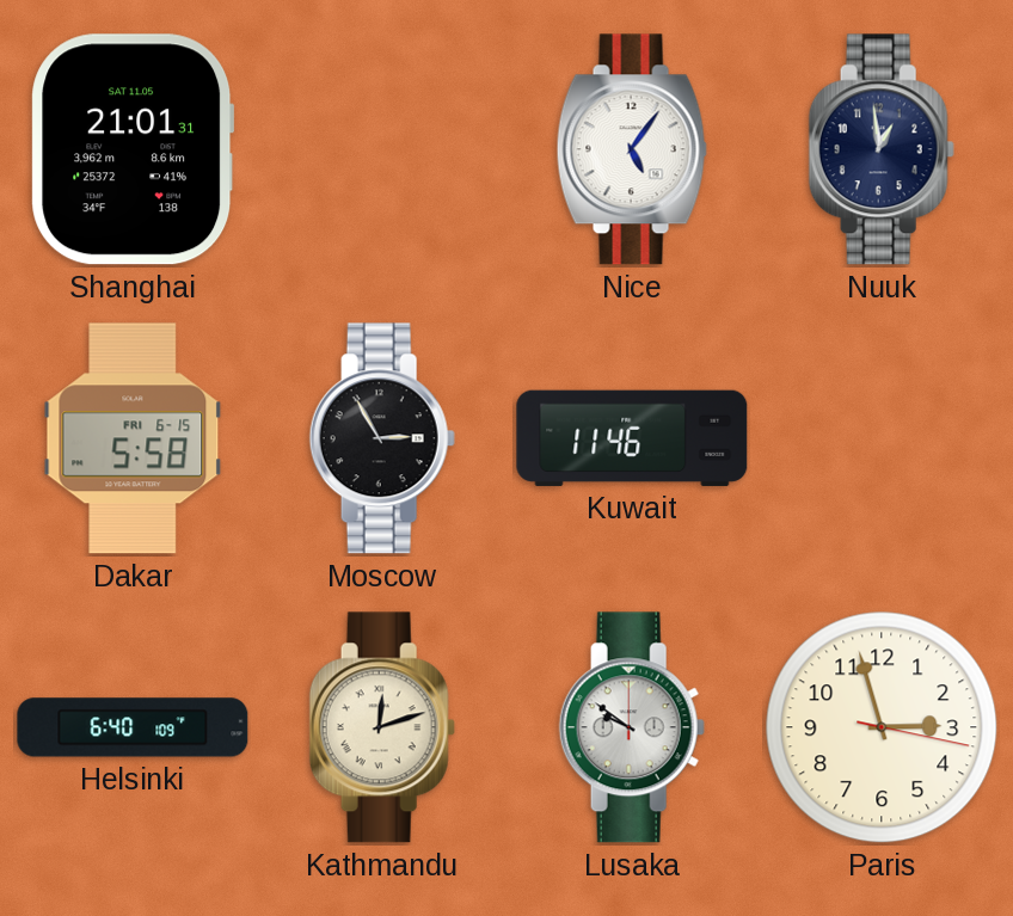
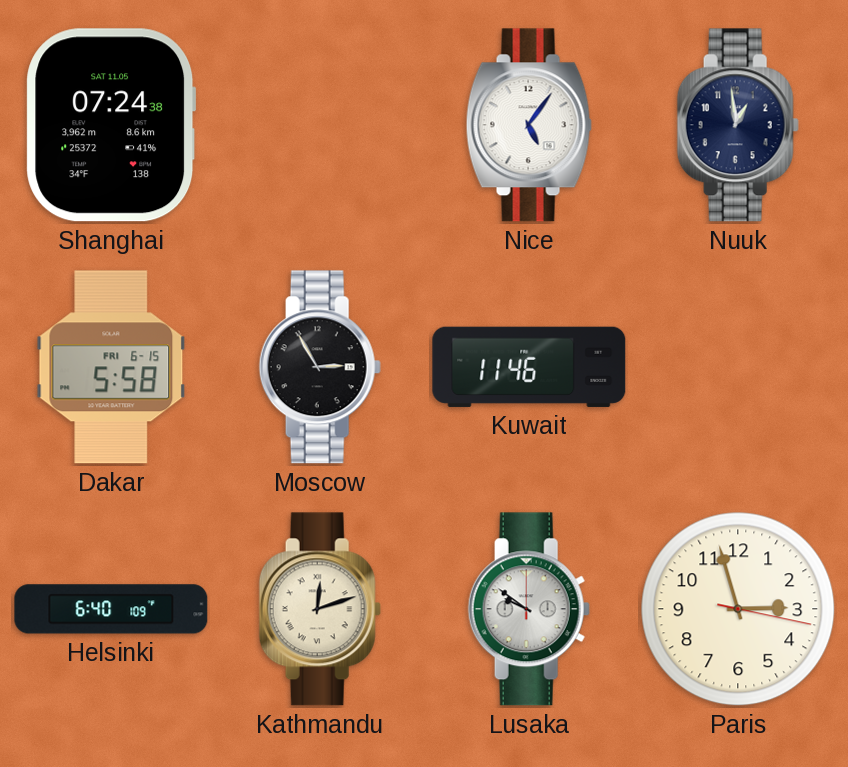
Shanghai: 21:01 -> 07:24 (111, 125)
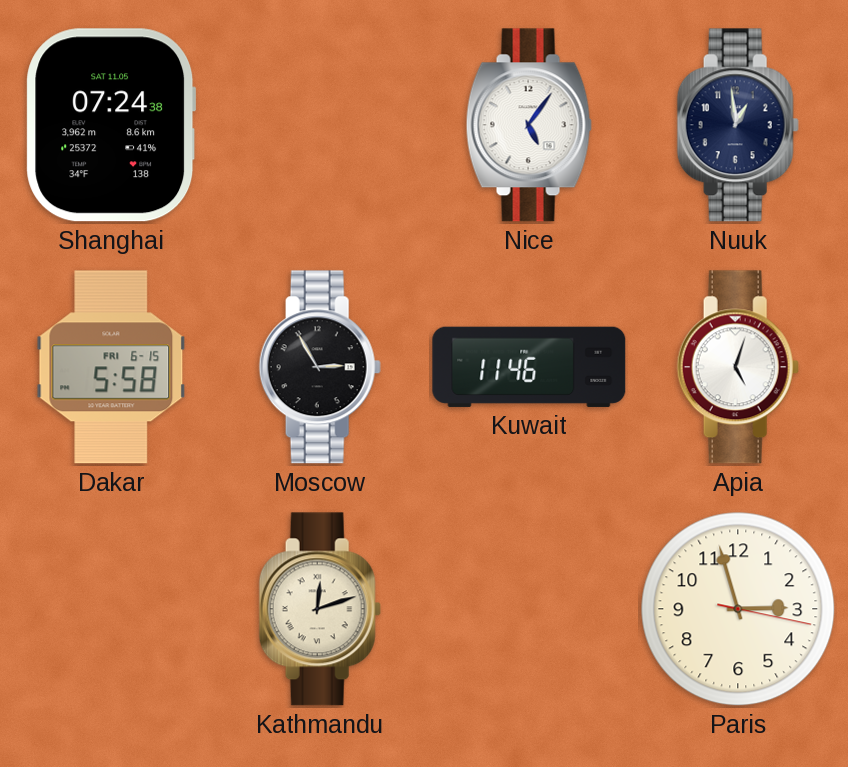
Apia: none -> 5:03 (738, 367)
Helsinki: 6:40 -> none (111, 609)
Lusaka: 9:51 -> none (529, 609)
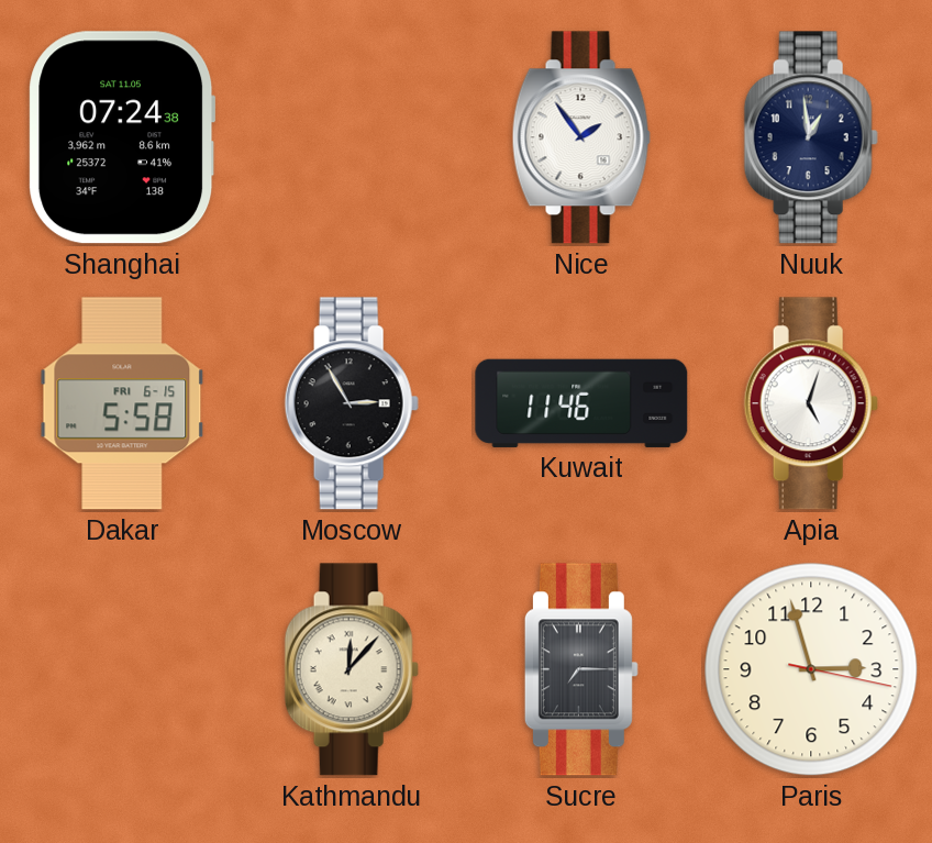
Nice: 5:06 -> 1:54 (581, 137)
Kathmandu: 12:12 -> 12:07 (352, 669)
Sucre: none -> 7:15 (581, 669)
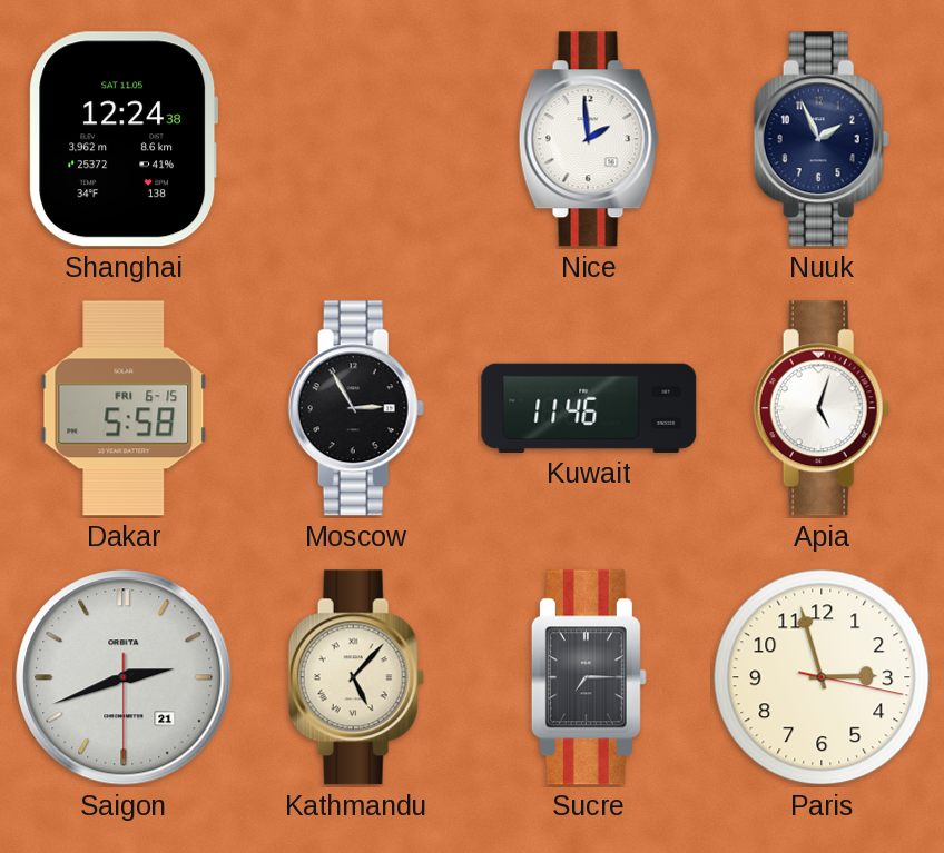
Shanghai: 07:24 -> 12:24 (124, 139)
Nice: 1:54 -> 1:59 (589, 139)
Nuuk: 12:59 -> 1:56 (822, 139)
Saigon: none -> 2:41 (124, 677)
Kathmandu: 12:07 -> 5:07 (356, 677)
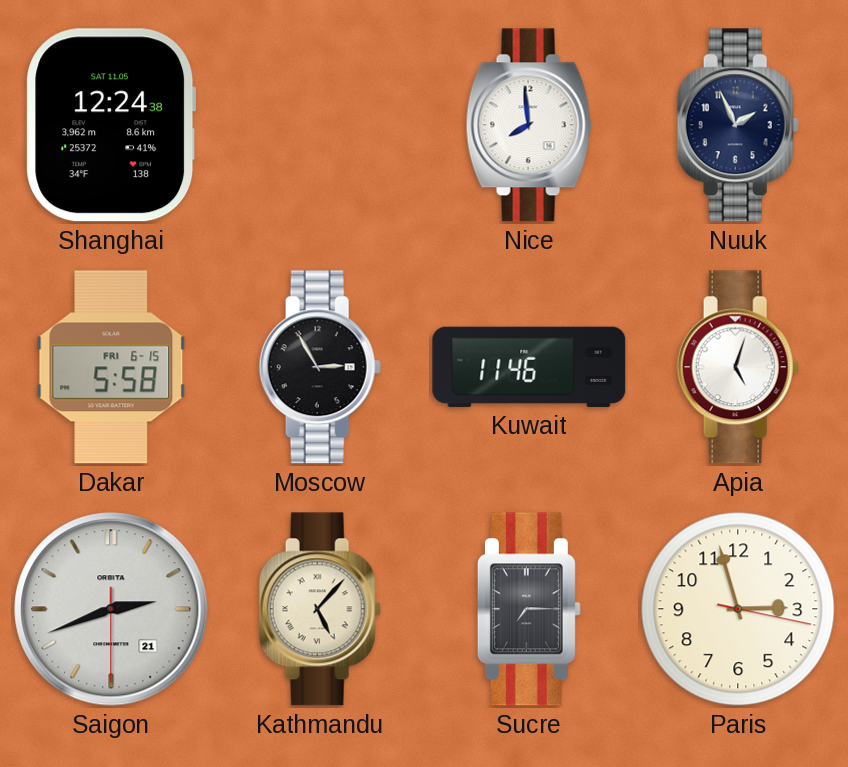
Nice: 1:59 -> 7:59 (529, 125)
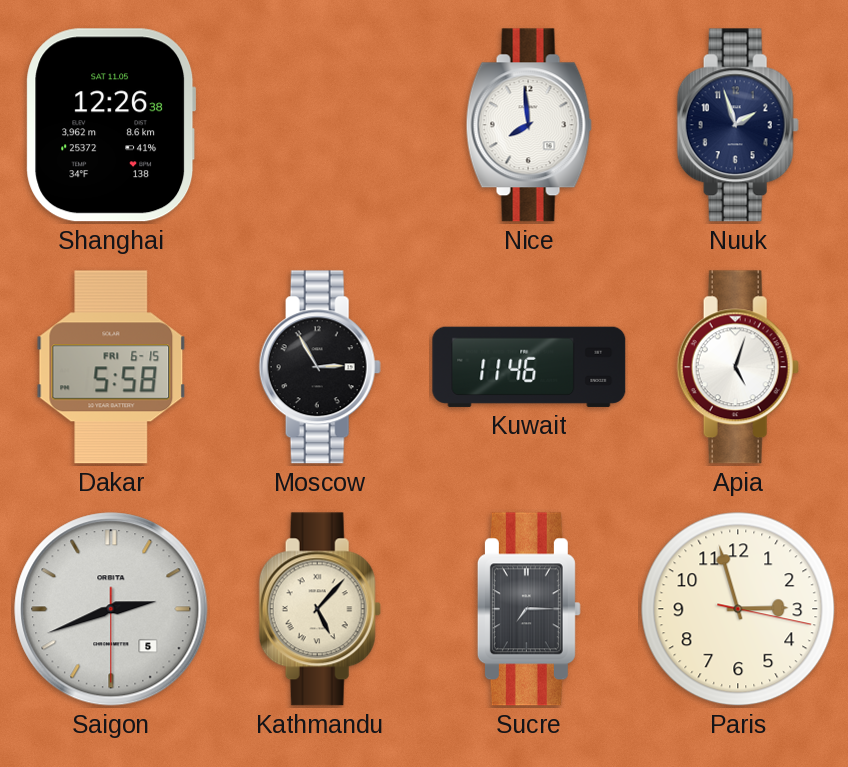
Shanghai: 12:24 -> 12:26 (111, 125)
Nuuk: 1:56 -> 1:57 (738, 125)
Saigon date: 21 -> 5 (111, 609)
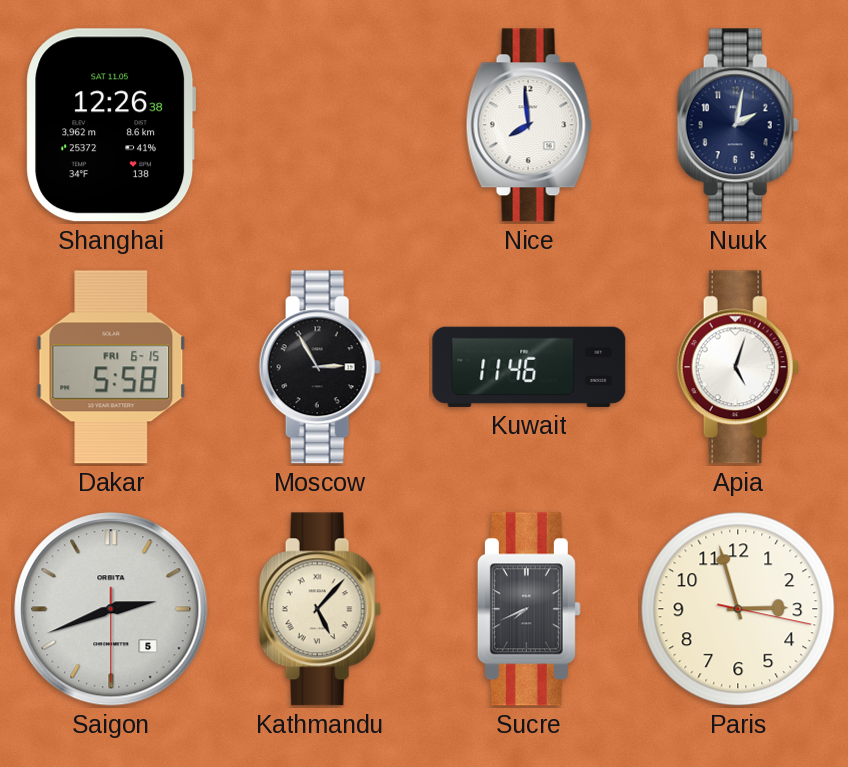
Nuuk: 1:57 -> 2:02 (738, 125)
Sucre: 7:15 -> 7:41 (529, 609)
